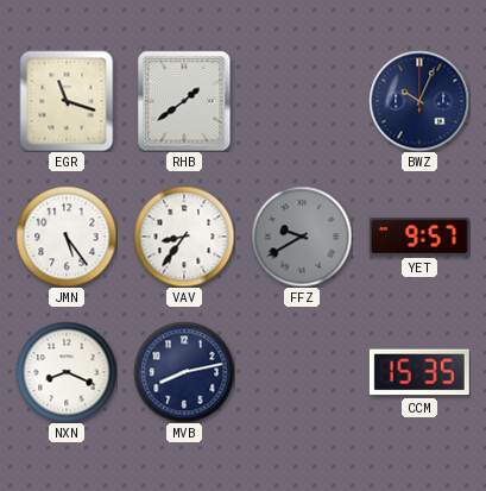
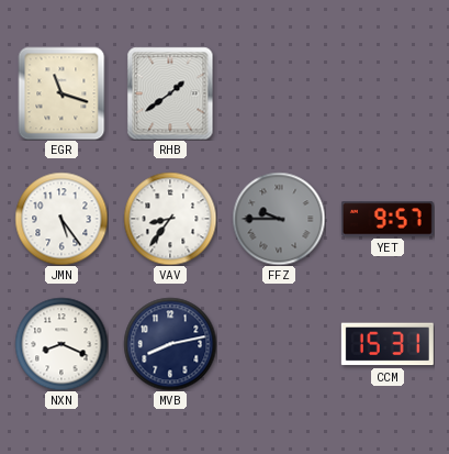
BWZ: 10:04 -> none (419, 101)
FFZ: 9:40 -> 9:45 (279, 219)
CCM: 15:35 -> 15:31 (388, 344)
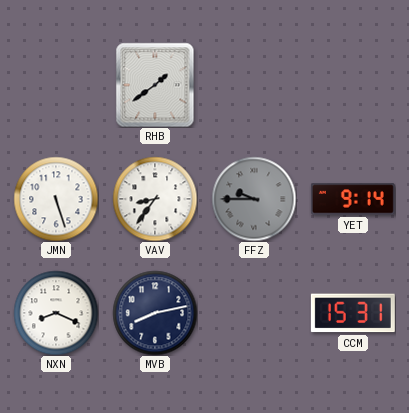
EGR: 11:18 -> none (61, 93)
JMN: 5:24 -> 5:27 (56, 199)
YET: 9:57 -> 9:14 (353, 199)
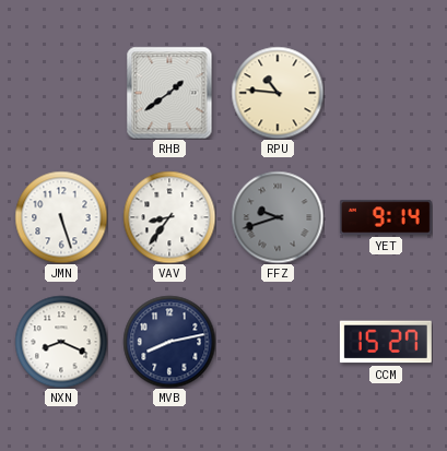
RPU: none -> 10:46 (278, 93)
FFZ: 9:45 -> 9:42 (278, 217)
CCM: 15:31 -> 15:27 (386, 342)
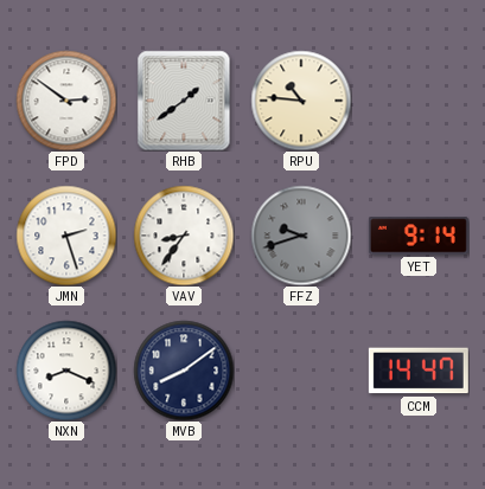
FPD: none -> 2:51 (66, 101)
JMN: 5:27 -> 2:27 (66, 236)
MVB: 8:13 -> 8:09 (184, 371)
CCM: 15:27 -> 14:47 (419, 371)
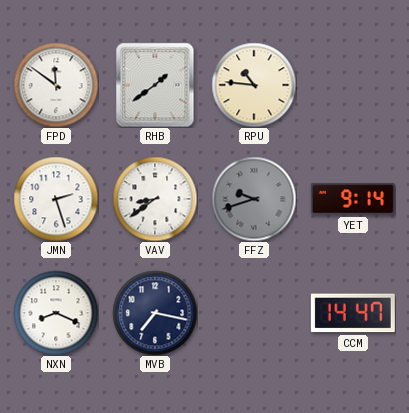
FPD: 2:51 -> 11:51 (56, 85)
VAV: 8:36 -> 8:39 (155, 199)
MVB: 8:09 -> 7:17 (155, 313)
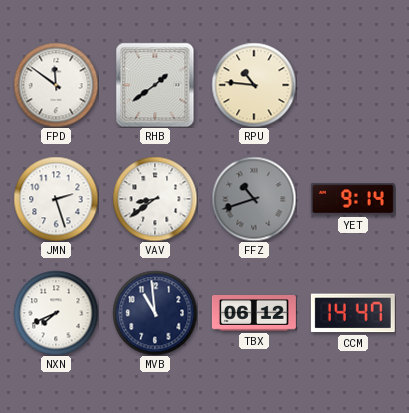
FFZ: 9:42 -> 10:42 (254, 199)
NXN: 8:19 -> 7:41 (56, 313)
MVB: 7:17 -> 10:59 (155, 313)
TBX: none -> 06:12 (254, 314)
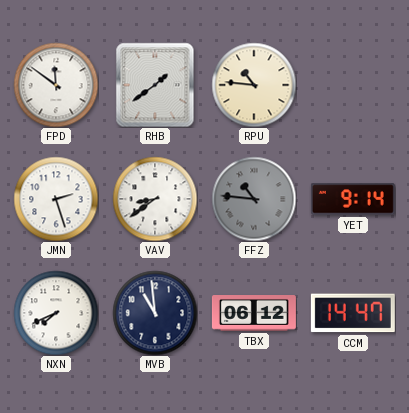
FFZ: 10:42 -> 10:46 (254, 199)
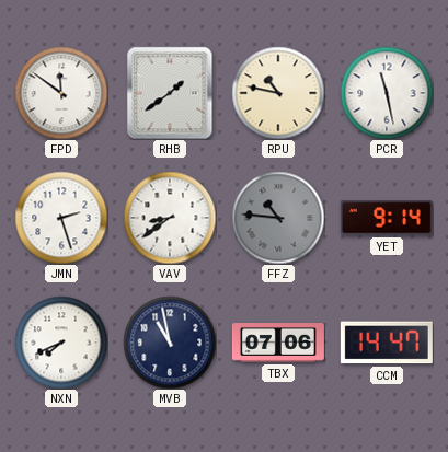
RPU: 10:46 -> 10:47 (278, 93)
PCR: none -> 11:28 (387, 93)
MVB: 10:59 -> 10:58 (170, 343)
TBX: 06:12 -> 07:06 (278, 344)
